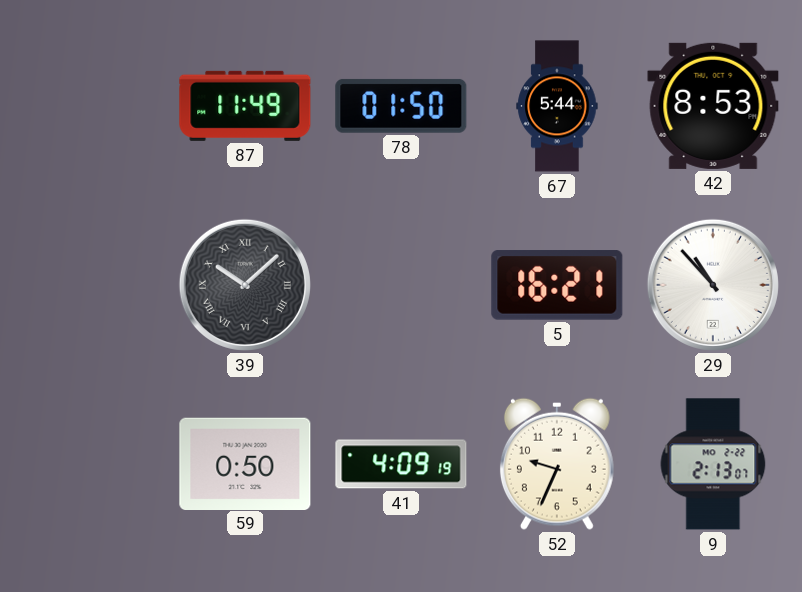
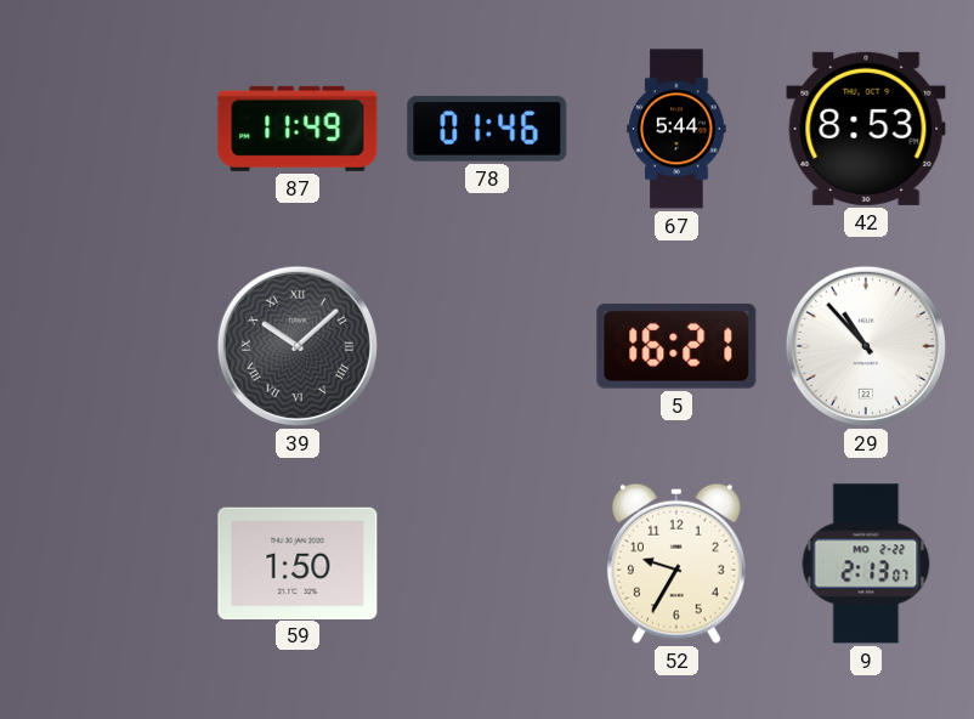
78: 01:50 -> 01:46 (487, 129)
59: 0:50 -> 1:50 (298, 562)
41: 4:09 -> none (401, 464)
52: 9:34 -> 9:35 (676, 564)
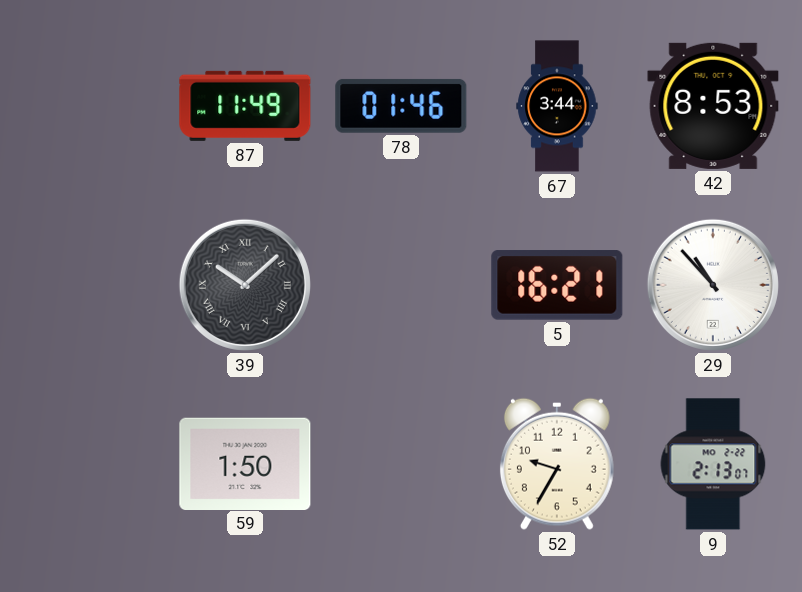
67: 5:44 -> 3:44 (557, 106)
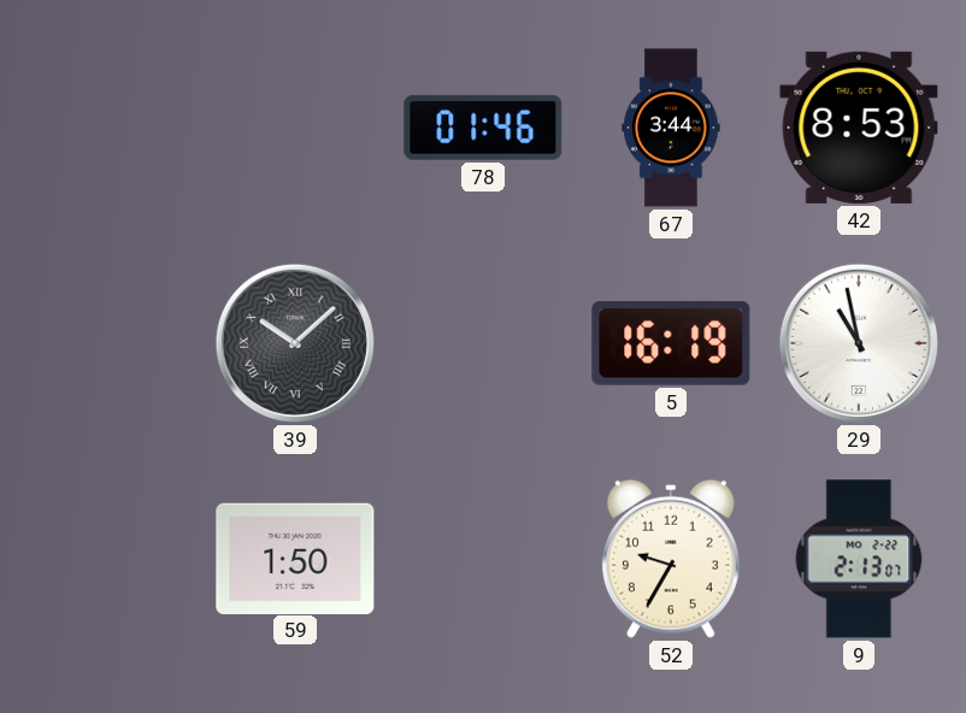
87: 11:49 -> none (245, 106)
5: 16:21 -> 16:19 (671, 344)
29: 10:53 -> 10:58 (859, 343)
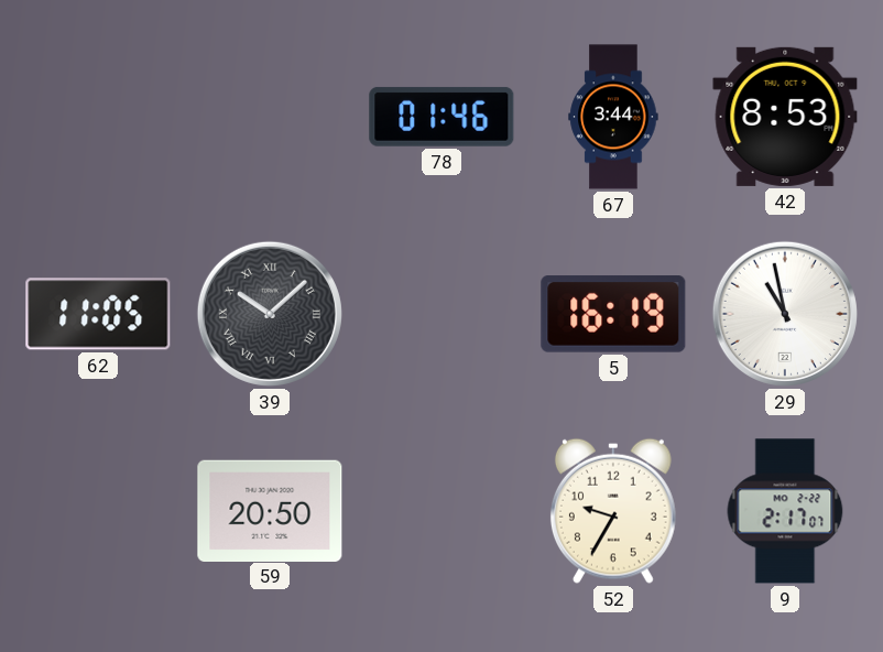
62: none -> 11:05 (98, 314)
59: 1:50 -> 20:50 (270, 510)
9: 2:13 -> 2:17 (785, 511)
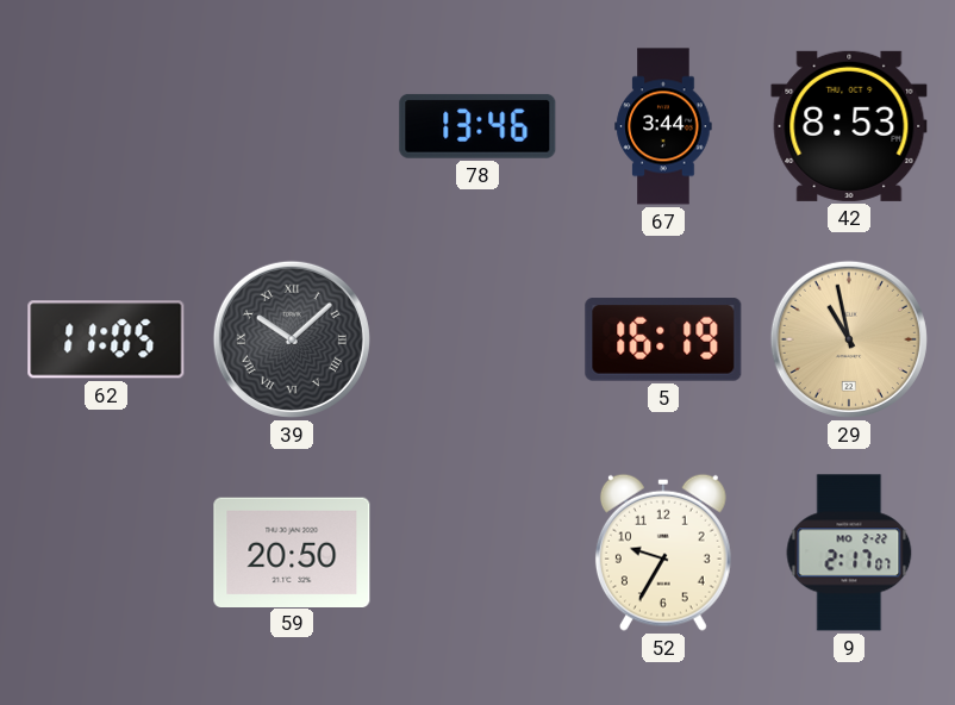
78: 01:46 -> 13:46 (477, 126)
29 dial: white -> champagne (849, 339)
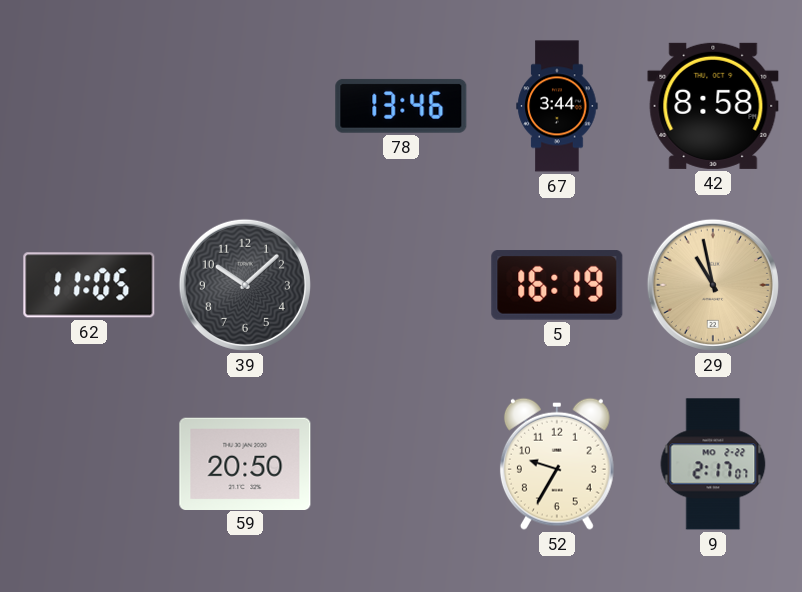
42: 8:53 -> 8:58 (713, 106)
39 numerals: Roman -> Arabic (245, 285)
